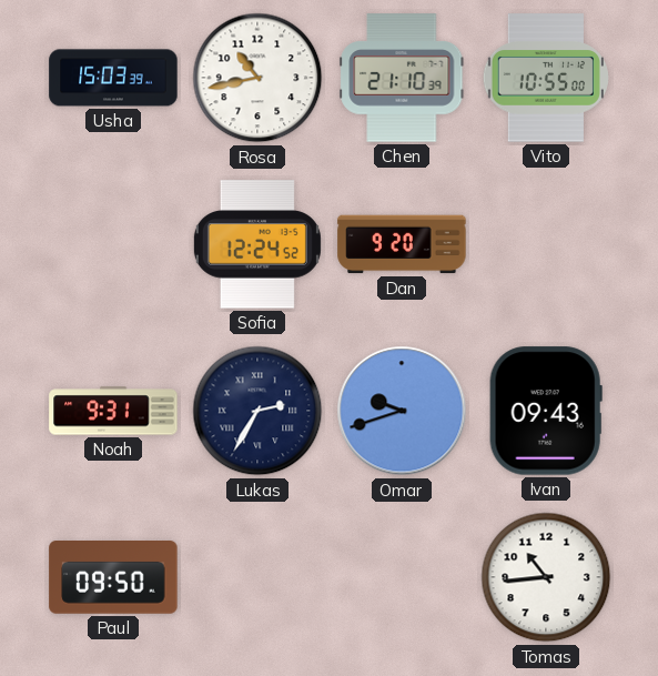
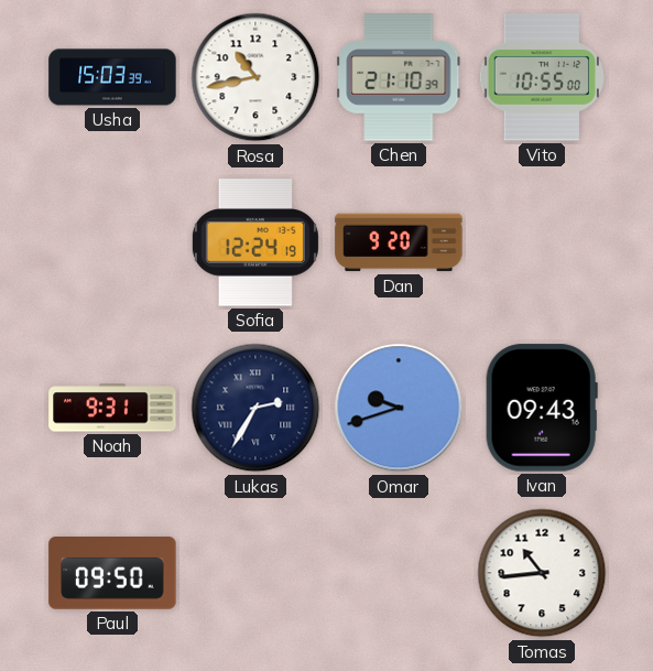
Sofia: 12:24:52 -> 12:24:19 (255, 242)
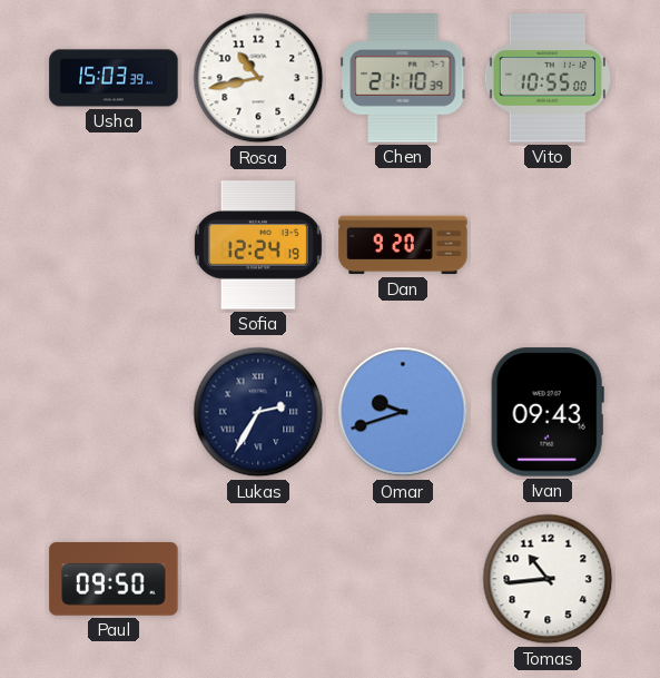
Noah: 9:31 -> none (112, 408)
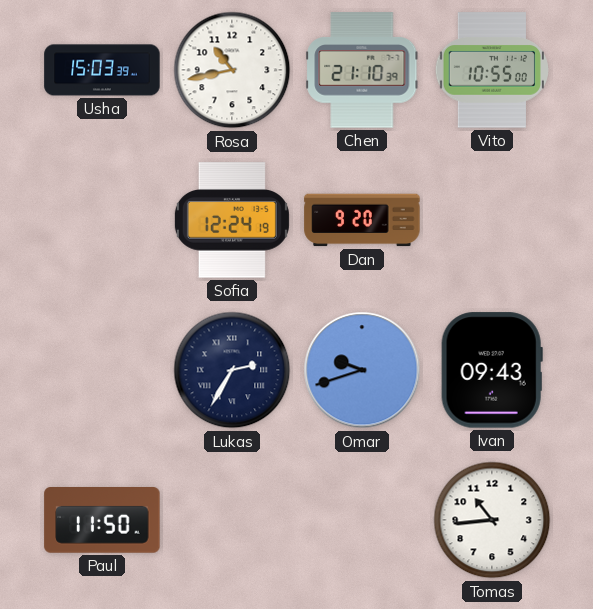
Paul: 09:50 -> 11:50 (102, 520)
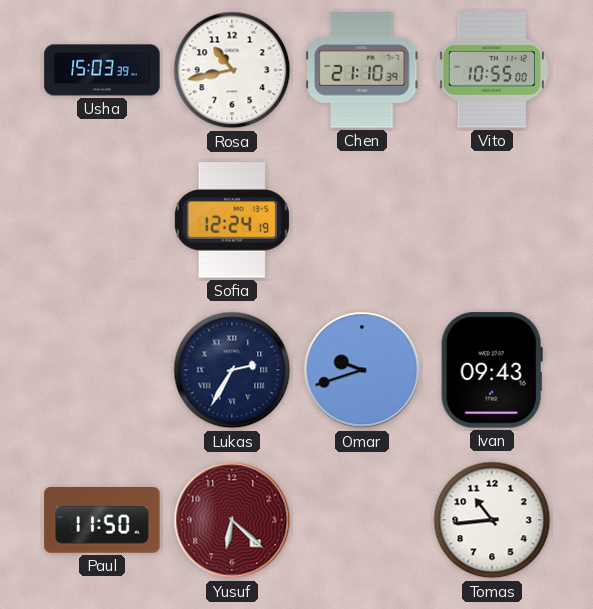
Dan: 9:20 -> none (362, 220)
Yusuf: none -> 6:22 (232, 520)
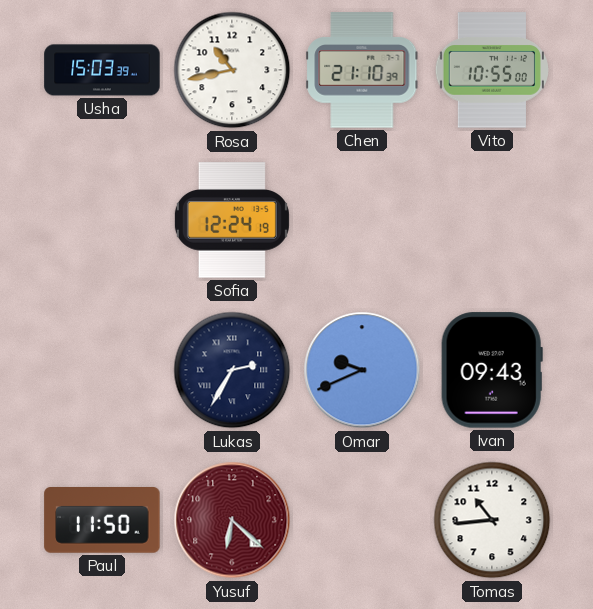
Omar: 9:42 -> 9:41 (362, 370)
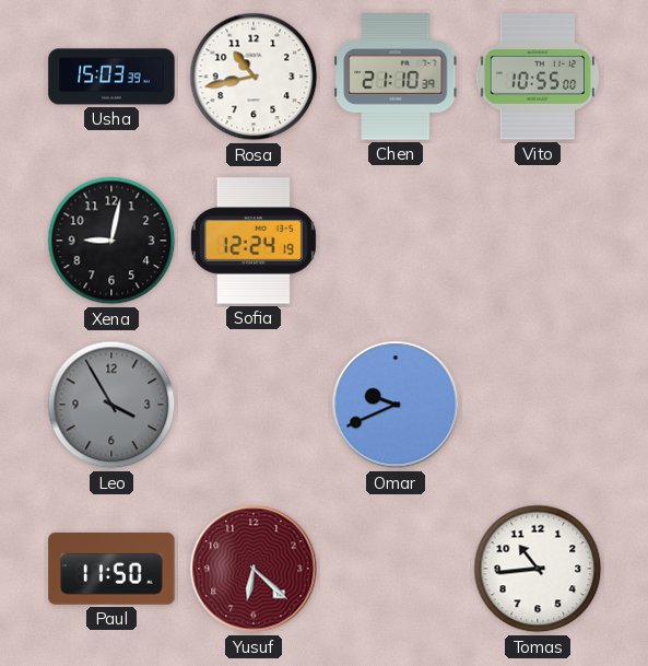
Xena: none -> 9:02 (111, 241)
Leo: none -> 3:55 (111, 405)
Lukas: 2:35 -> none (232, 370)
Ivan: 09:43 -> none (492, 370)
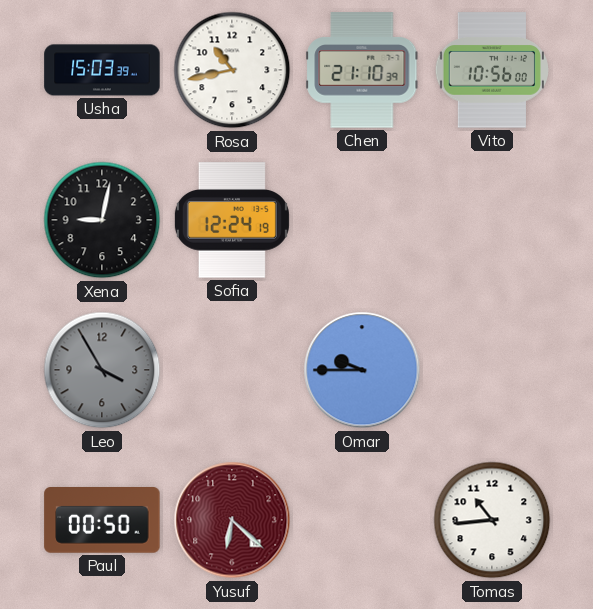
Vito: 10:55 -> 10:56 (492, 70)
Omar: 9:41 -> 9:45 (362, 370)
Paul: 11:50 -> 00:50 (102, 520)
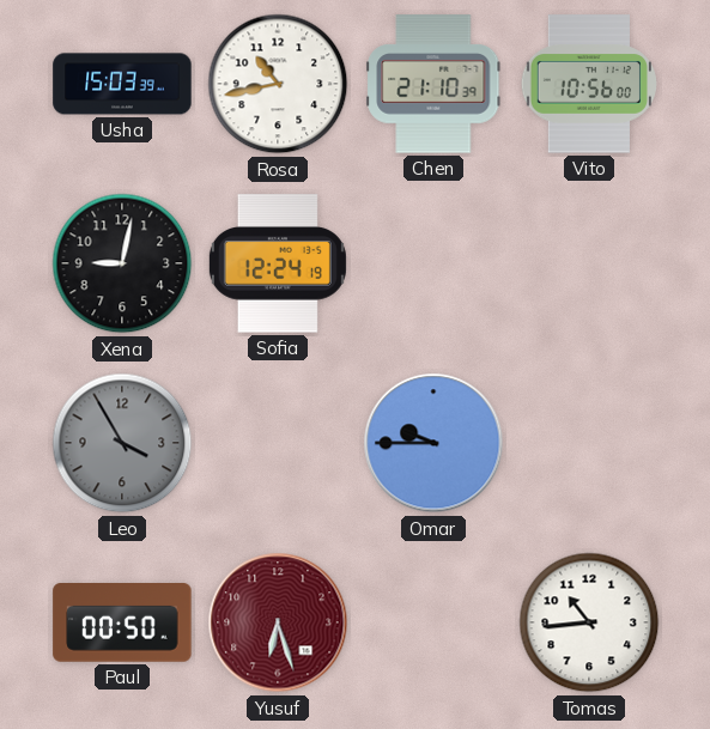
Yusuf: 6:22 -> 6:27 (278, 622)
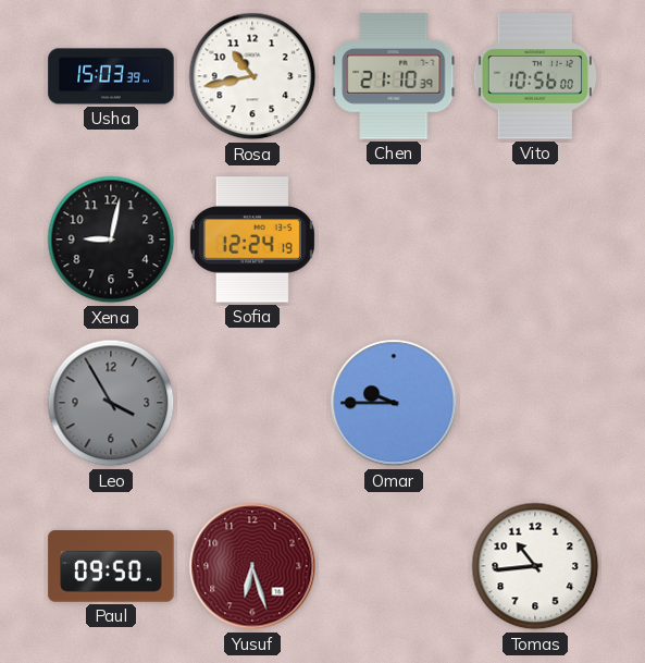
Paul: 00:50 -> 09:50 (111, 566)
